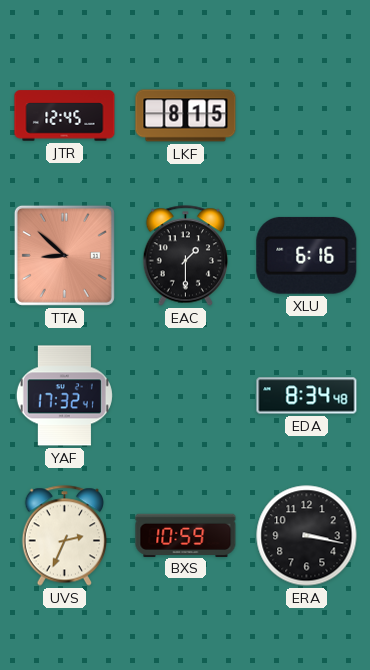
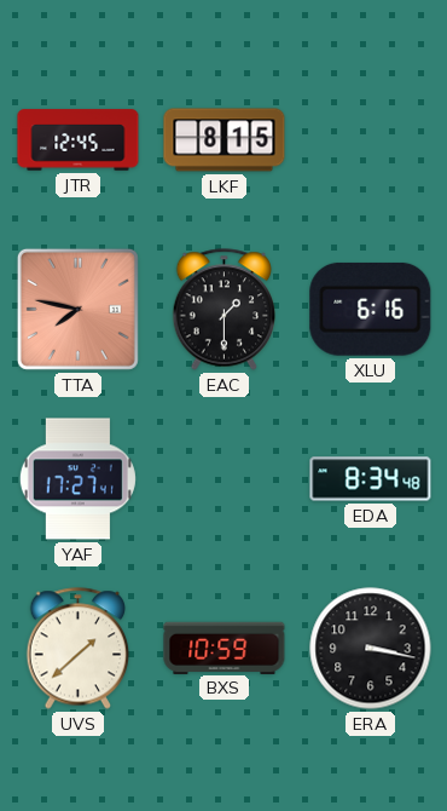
TTA: 8:52 -> 7:47 (77, 309)
YAF: 17:32 -> 17:27 (77, 479)
UVS: 2:34 -> 1:38 (79, 649)
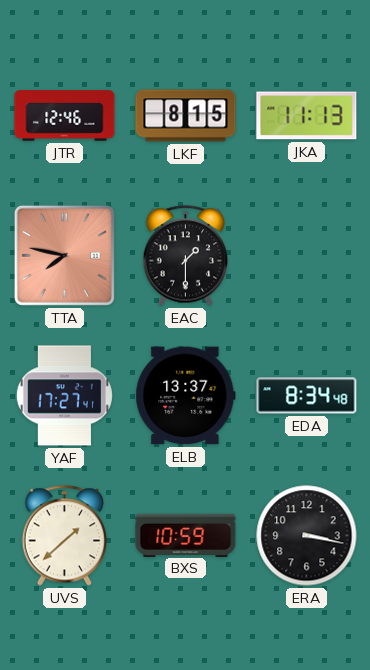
JTR: 12:45 -> 12:46 (65, 116)
JKA: none -> 11:13 (307, 116)
XLU: 6:16 -> none (371, 309)
ELB: none -> 13:37 (186, 396)
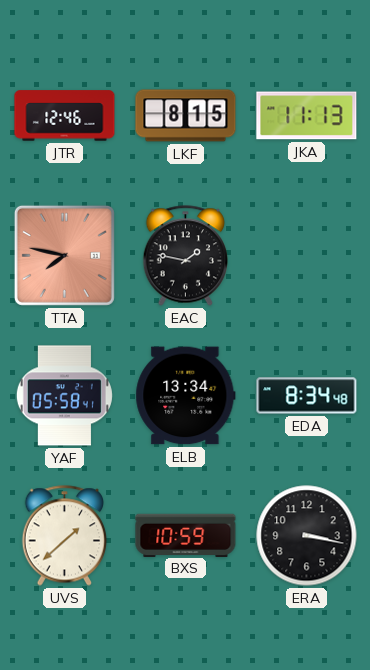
EAC: 1:30 -> 1:47 (186, 256)
YAF: 17:27 -> 05:58 (64, 396)
ELB: 13:37 -> 13:34 (186, 396)
